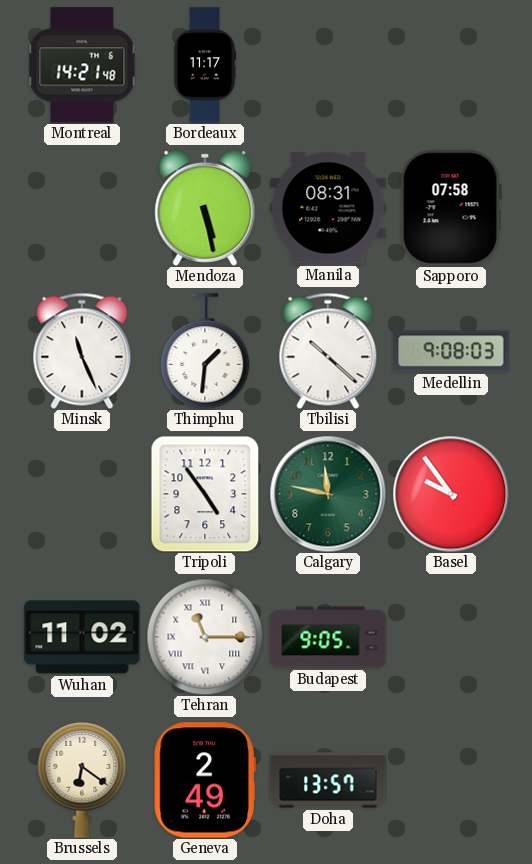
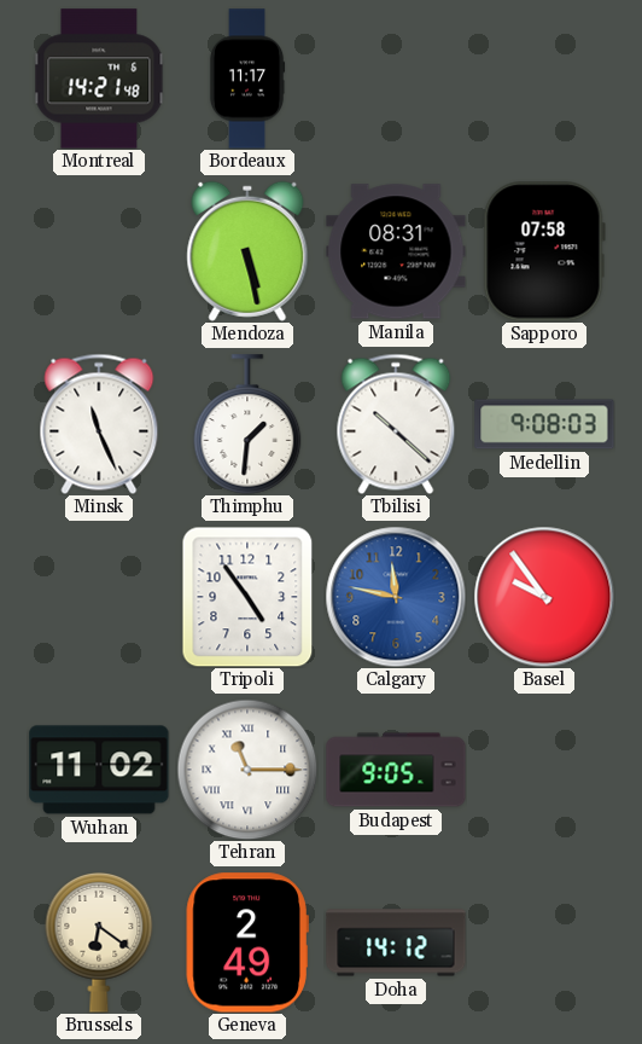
Calgary dial: green -> blue (396, 597)
Doha: 13:57 -> 14:12 (396, 942)
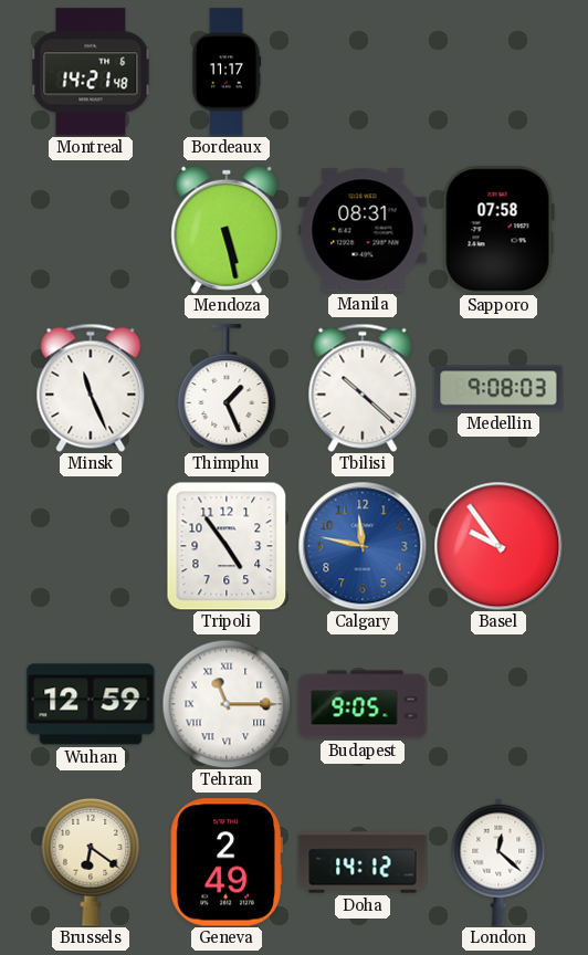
Thimphu: 1:31 -> 1:26 (227, 388)
Wuhan: 11:02 -> 12:59 (91, 704)
London: none -> 12:22 (498, 862)
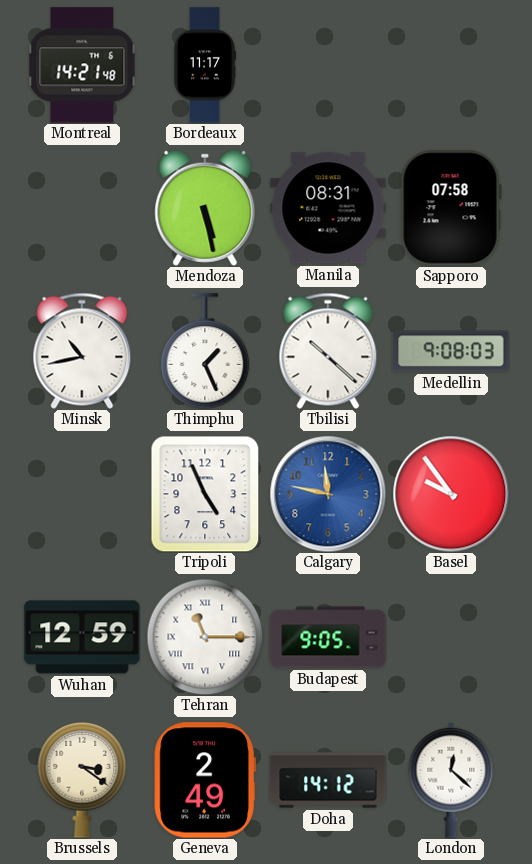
Minsk: 11:26 -> 10:43 (82, 351)
Tripoli: 4:54 -> 4:56 (205, 494)
Brussels: 6:21 -> 3:21 (82, 781)
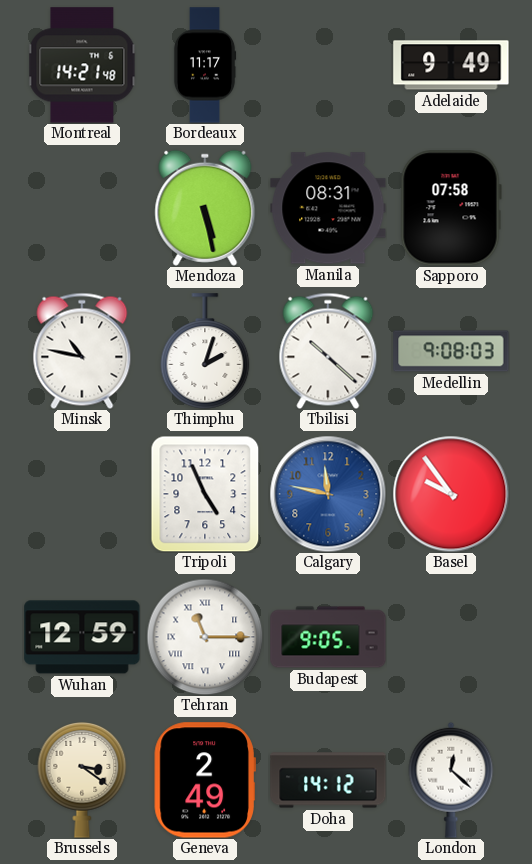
Adelaide: none -> 9:49 (451, 65)
Minsk: 10:43 -> 10:47 (82, 351)
Thimphu: 1:26 -> 2:03 (205, 351)
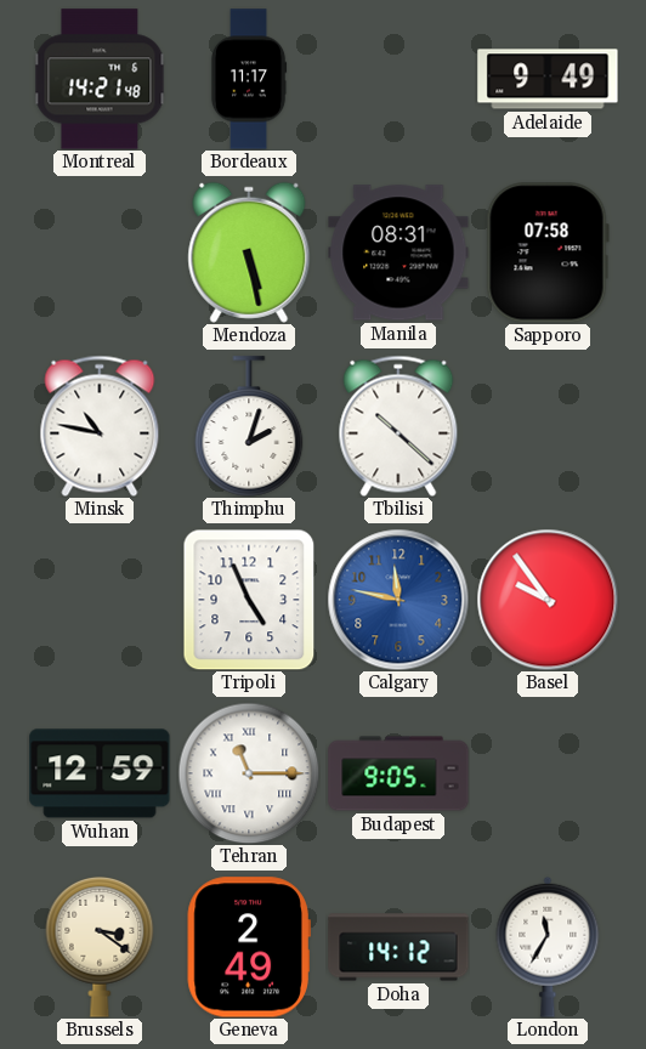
Medellin: 9:08 -> none (451, 351)
London: 12:22 -> 11:35 (548, 947)
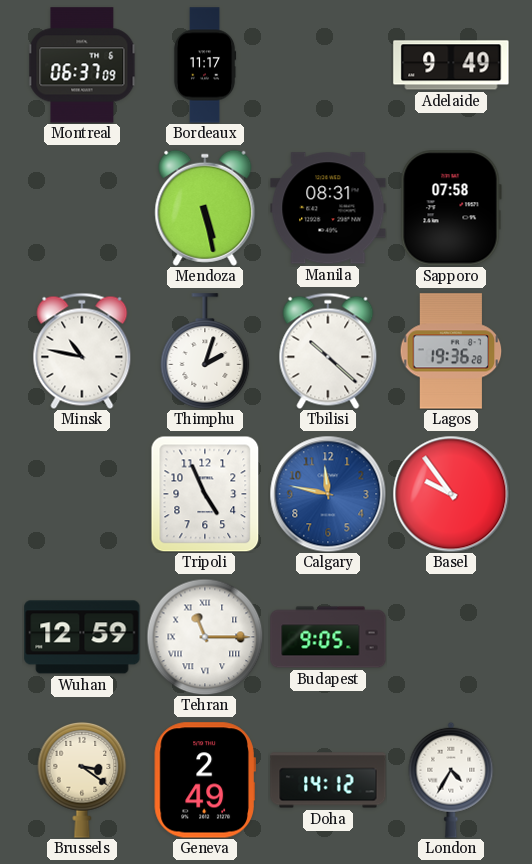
Montreal: 14:21 -> 06:37 (82, 65)
Lagos: none -> 19:36 (451, 351)
London: 11:35 -> 4:35 (451, 780)
